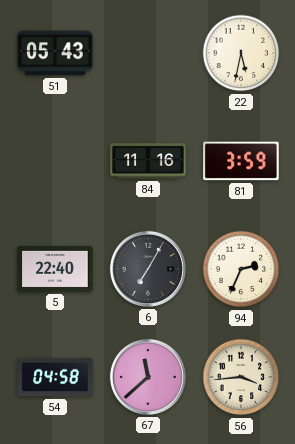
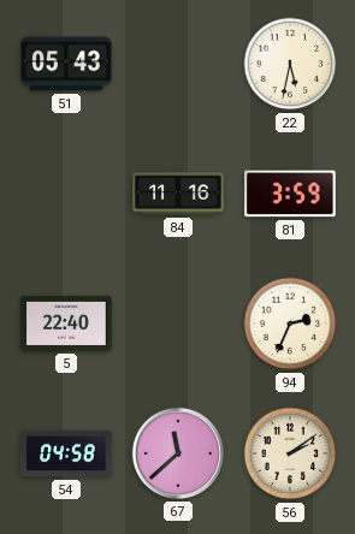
6: 7:05 -> none (148, 269)
56: 3:44 -> 2:09 (290, 453)
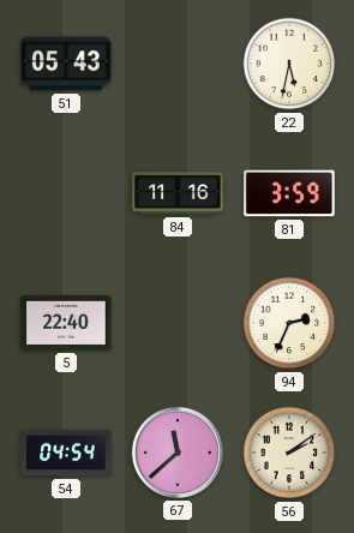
54: 04:58 -> 04:54 (66, 453)
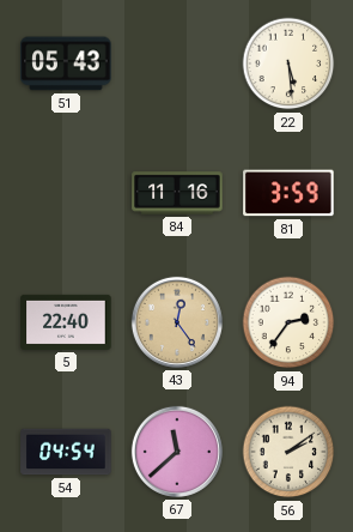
22: 5:32 -> 5:29 (288, 64)
43: none -> 12:24 (177, 322)
94: 2:34 -> 2:36 (288, 322)
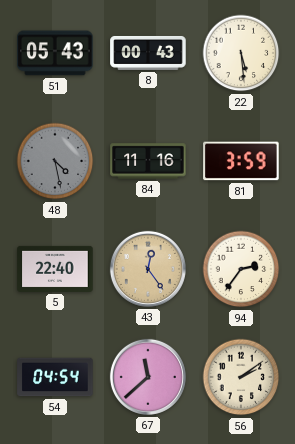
8: none -> 00:43 (148, 53)
48: none -> 4:28 (55, 161)
